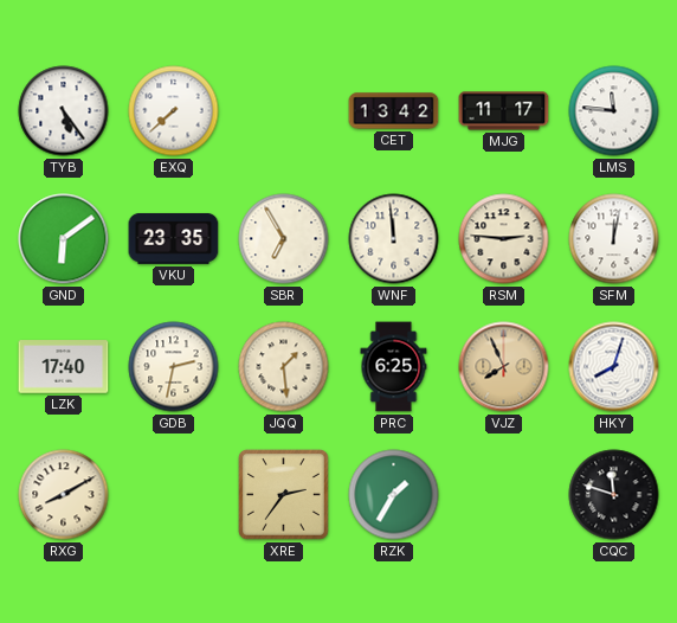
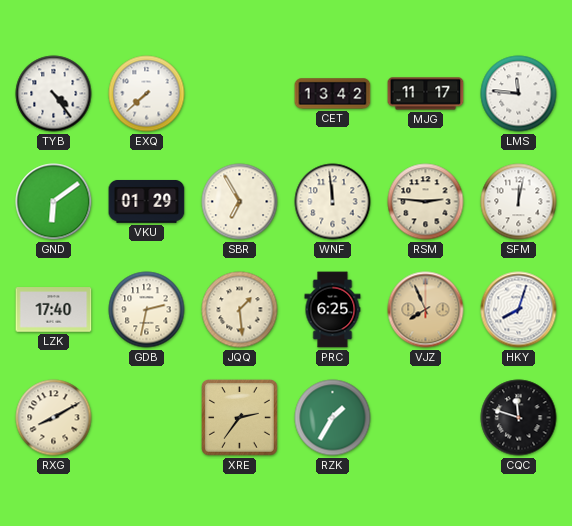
TYB: 5:24 -> 4:24 (54, 94)
VKU: 23:35 -> 01:29 (147, 201)
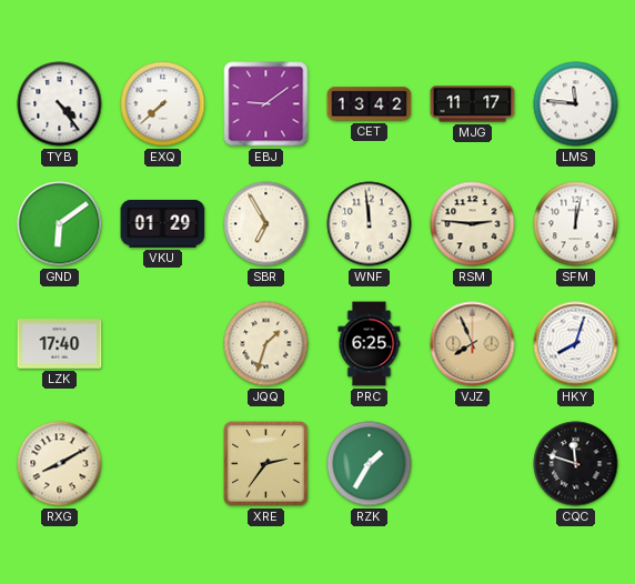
EBJ: none -> 9:09 (266, 104)
GDB: 2:32 -> none (147, 310)
JQQ: 1:29 -> 1:33 (266, 344)
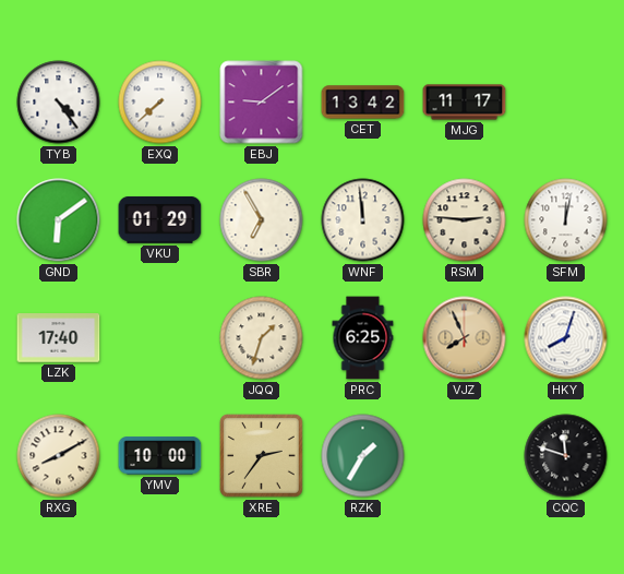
LMS: 11:46 -> none (576, 104)
YMV: none -> 10:00 (160, 456)
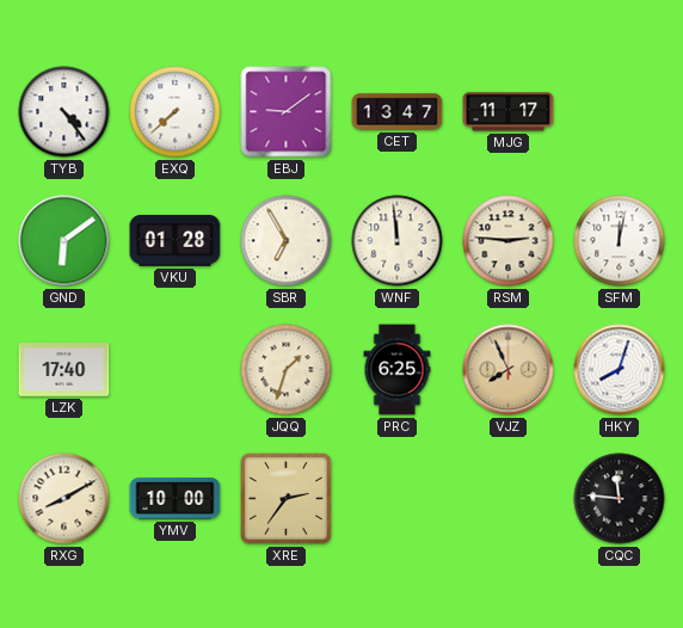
CET: 13:42 -> 13:47 (398, 112)
VKU: 01:29 -> 01:28 (176, 240)
RZK: 1:35 -> none (363, 456)
CQC: 11:48 -> 11:46 (620, 499)
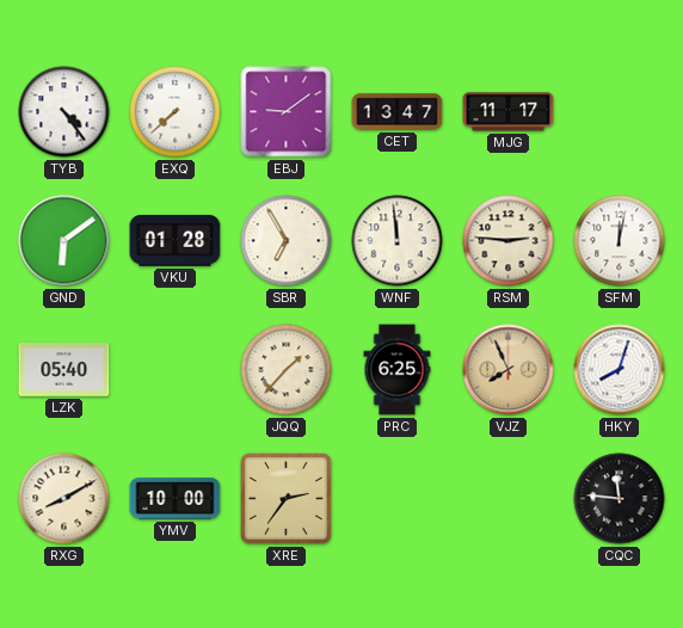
LZK: 17:40 -> 05:40 (64, 370)
JQQ: 1:33 -> 1:37 (287, 370)
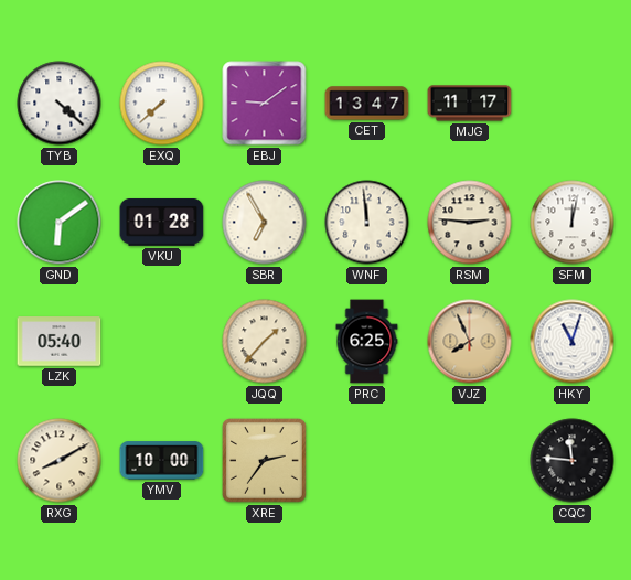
TYB: 4:24 -> 4:22 (60, 104)
HKY: 8:03 -> 11:03 (573, 342)
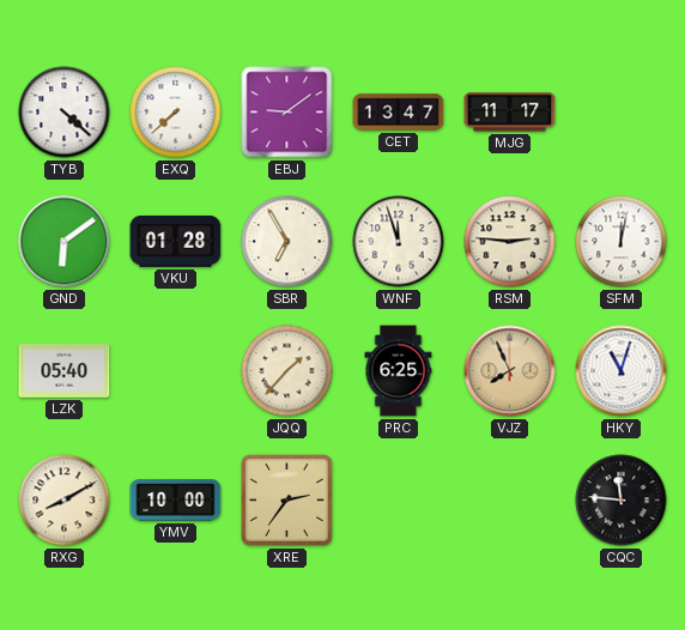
WNF: 11:59 -> 11:57 (399, 242)
